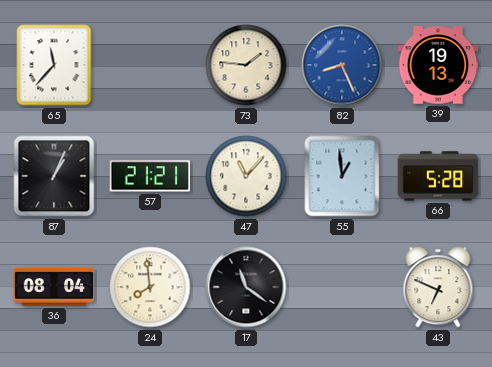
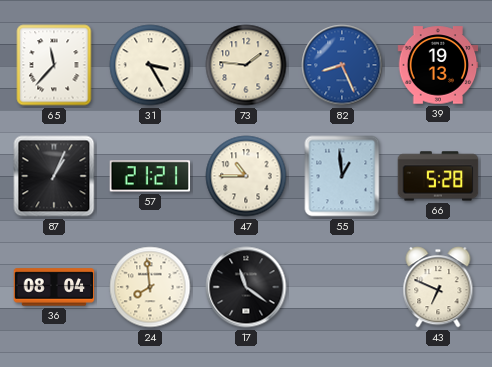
31: none -> 3:25 (150, 65)
47: 11:07 -> 10:45 (246, 176)
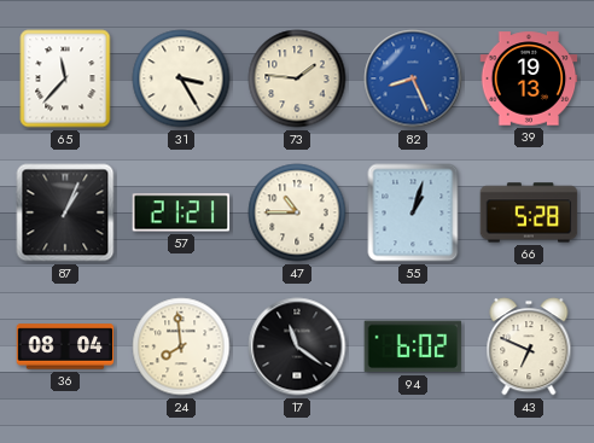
55: 12:59 -> 1:03 (413, 212)
94: none -> 6:02 (413, 346)
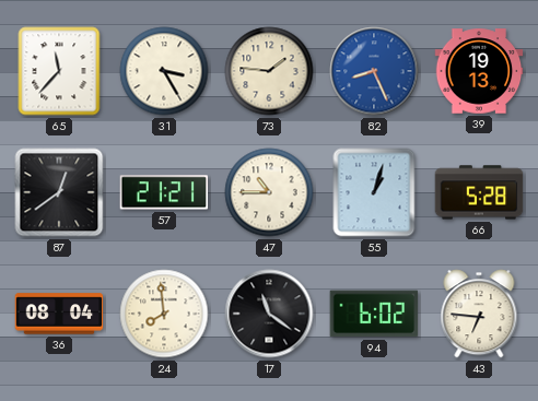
87: 1:04 -> 12:39 (59, 192)
43: 6:49 -> 6:46 (479, 314)
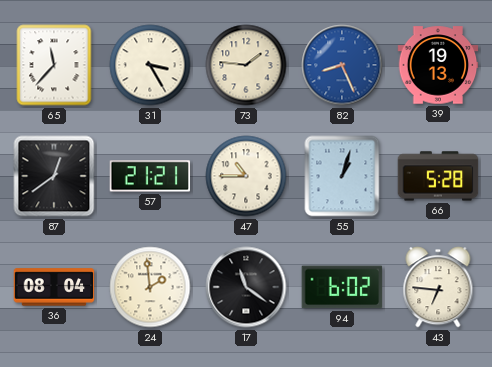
24: 7:59 -> 1:59 (150, 287)
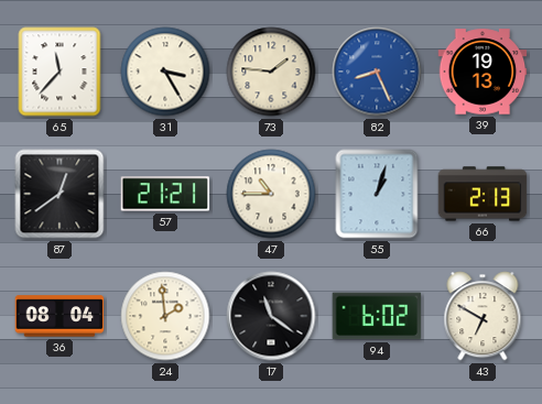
66: 5:28 -> 2:13 (483, 194)
43: 6:46 -> 6:50 (483, 316)
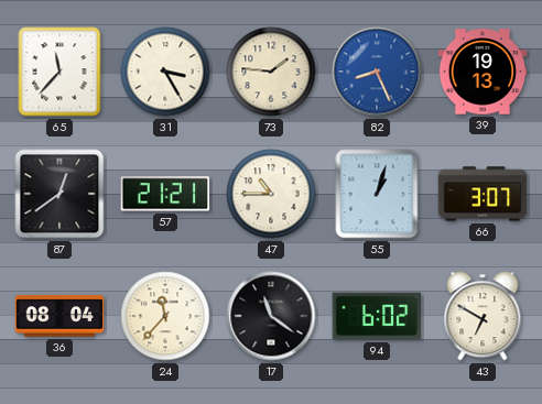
66: 2:13 -> 3:07 (483, 194)
24: 1:59 -> 11:37 (165, 316)
